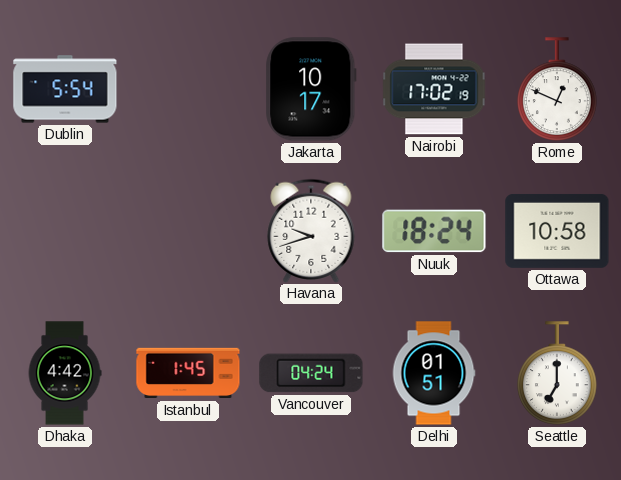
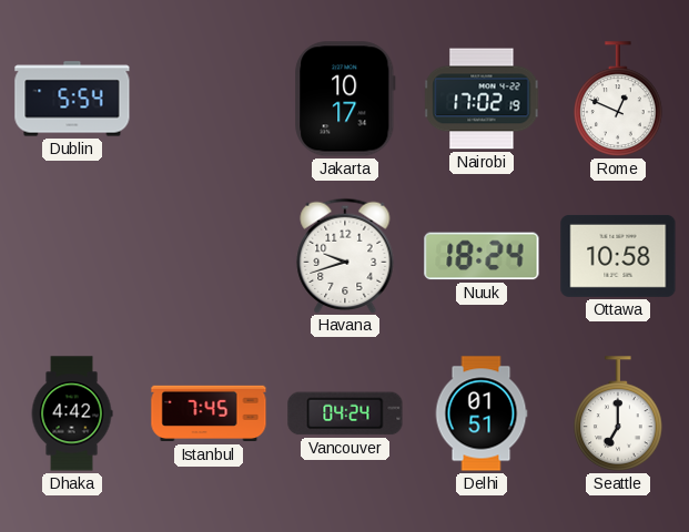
Istanbul: 1:45 -> 7:45 (209, 413)
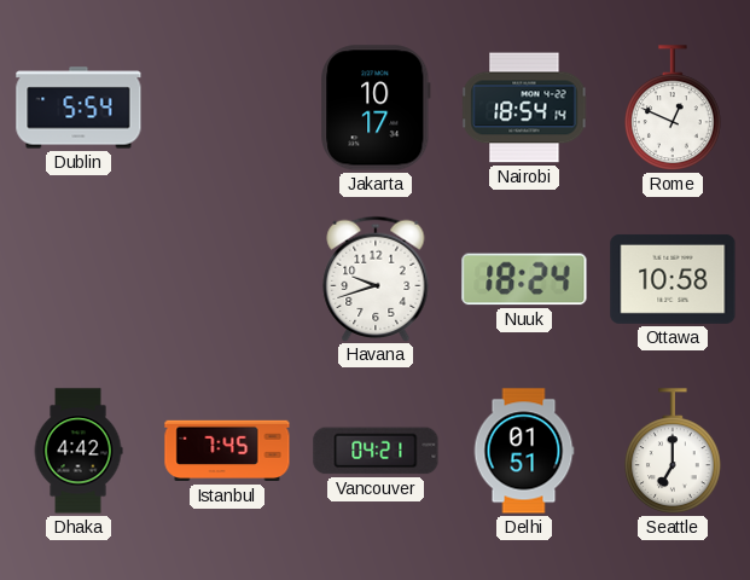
Nairobi: 17:02 -> 18:54 (524, 108)
Vancouver: 04:24 -> 04:21 (376, 451)
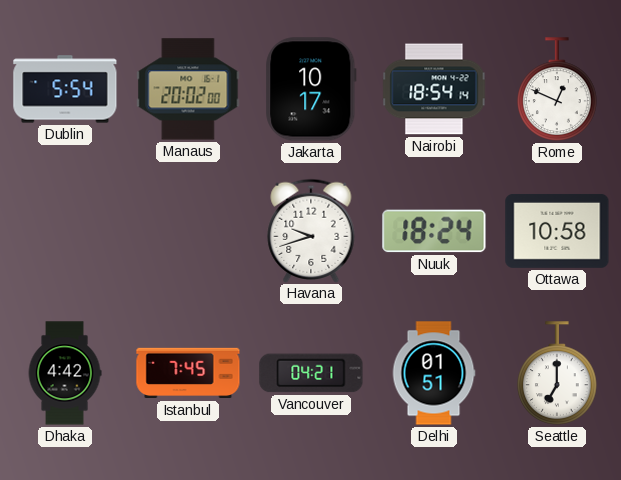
Manaus: none -> 20:02 (188, 89)
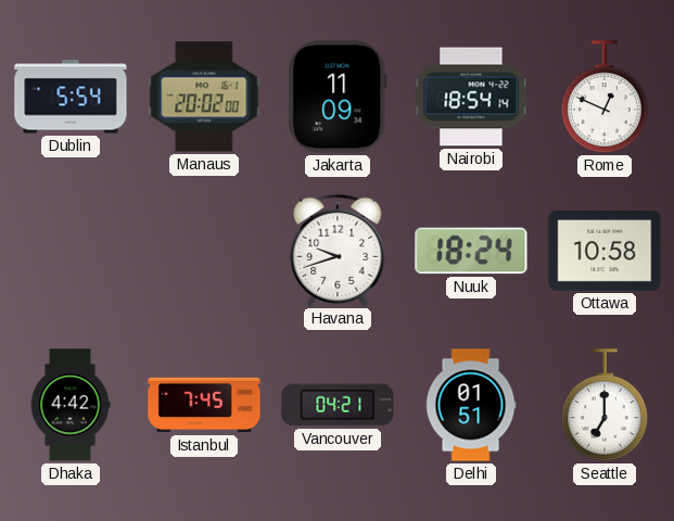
Jakarta: 10:17 -> 11:09 (338, 97)
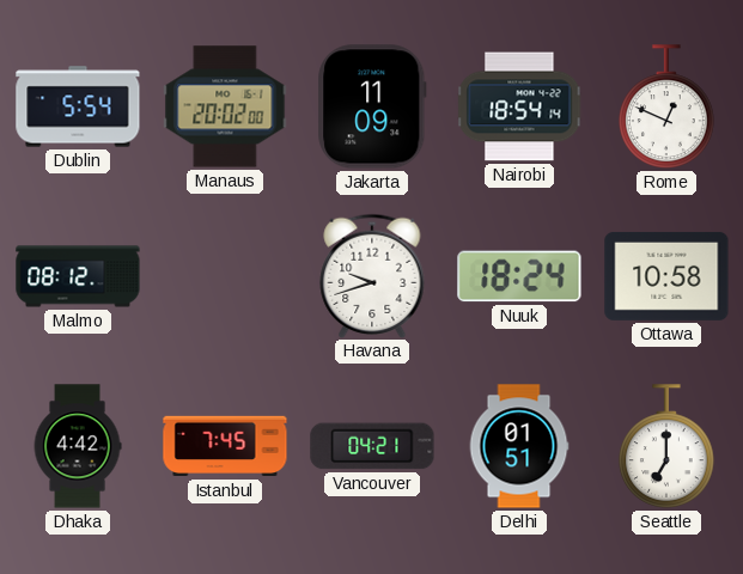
Malmo: none -> 08:12 (78, 276)
